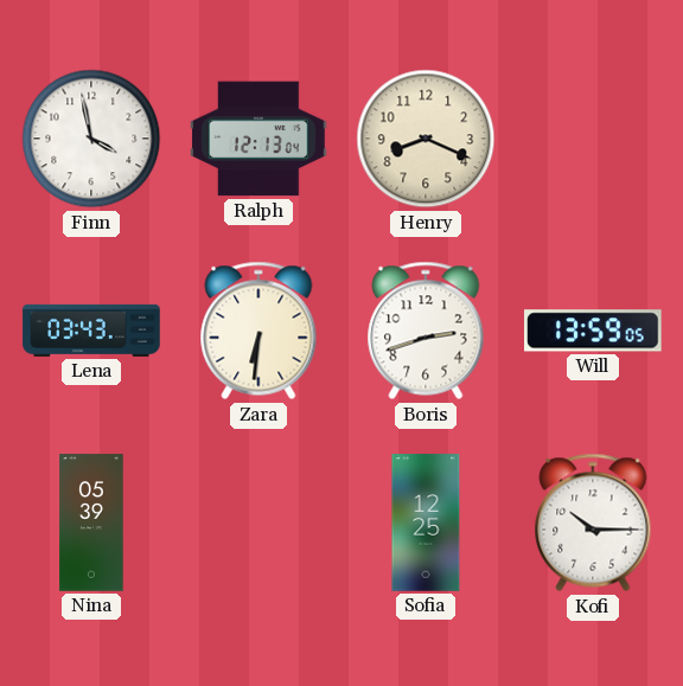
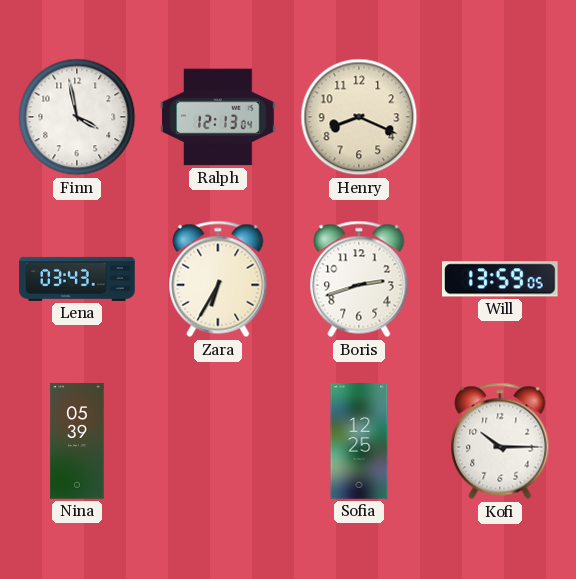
Zara: 6:31 -> 6:35 (218, 279)
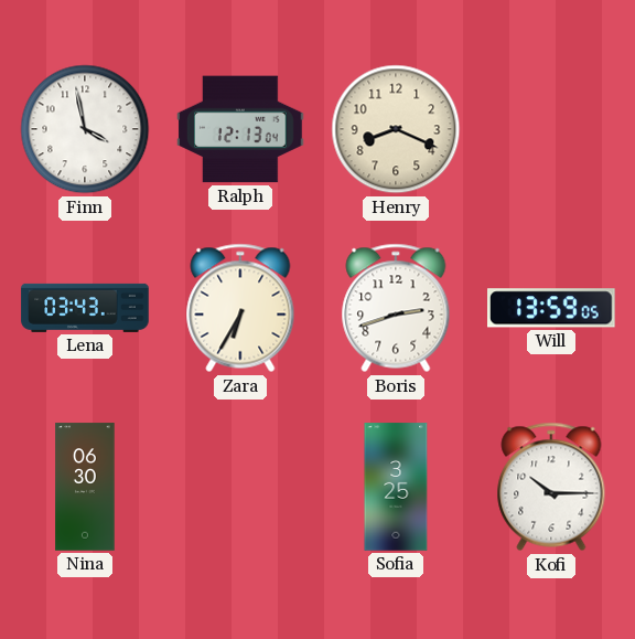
Nina: 05:39 -> 06:30 (85, 487)
Sofia: 12:25 -> 3:25 (396, 487)
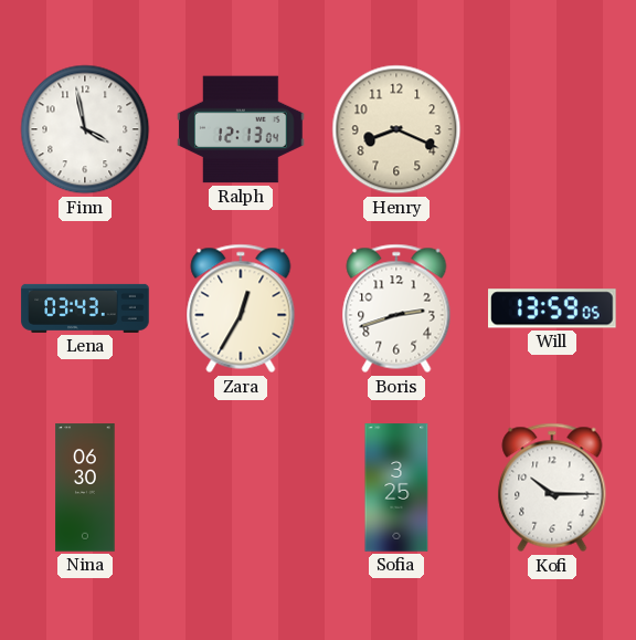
Zara: 6:35 -> 12:35 (241, 308)
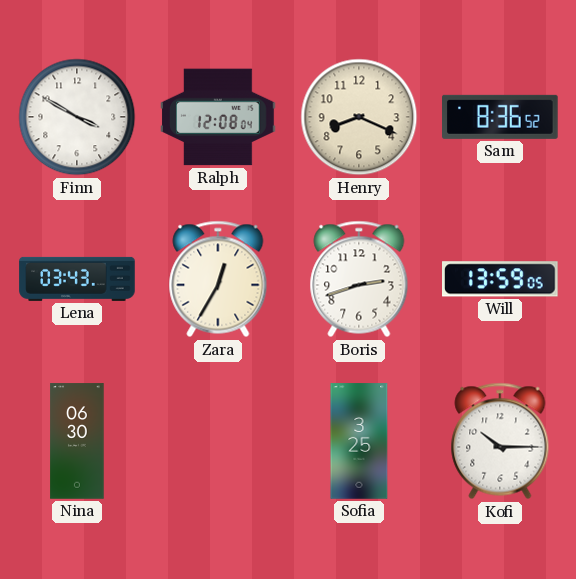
Finn: 3:58 -> 3:50 (77, 117)
Ralph: 12:13 -> 12:08 (218, 117)
Sam: none -> 8:36 (501, 117)
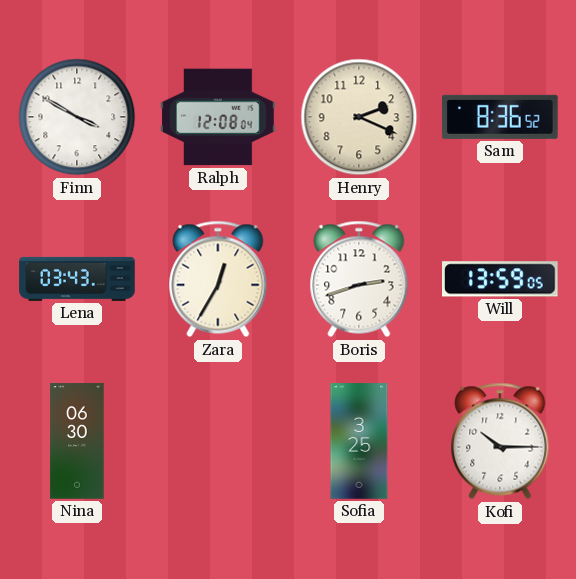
Henry: 8:19 -> 2:19 (359, 117)
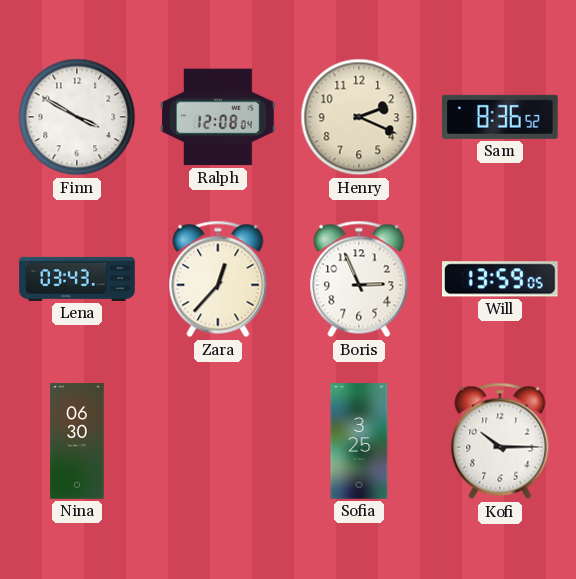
Zara: 12:35 -> 12:37 (218, 279)
Boris: 2:42 -> 2:56 (359, 279)
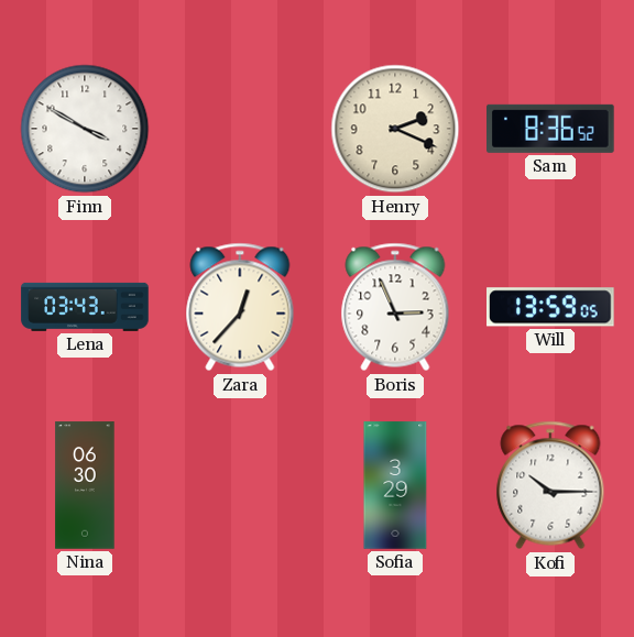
Ralph: 12:08 -> none (218, 117)
Sofia: 3:25 -> 3:29 (395, 485)
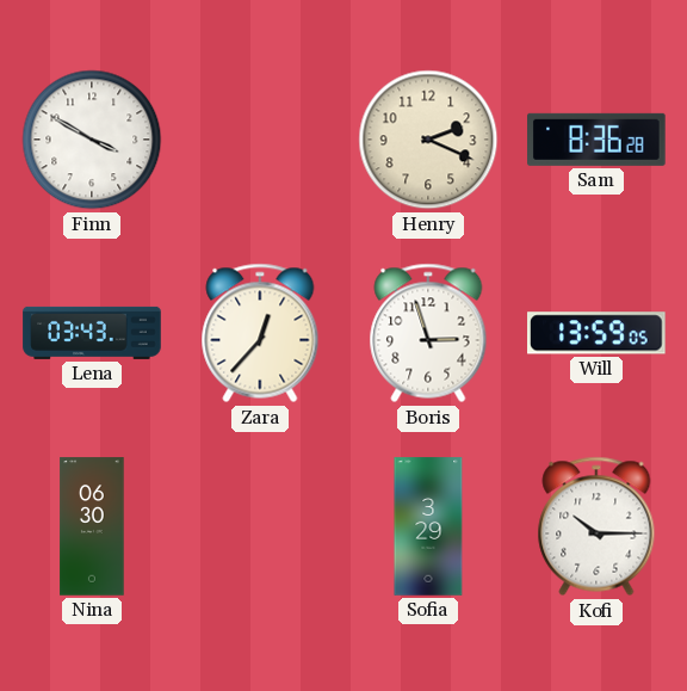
Sam: 8:36:52 -> 8:36:28 (598, 140)
Boris: 2:56 -> 2:57 (428, 333)
